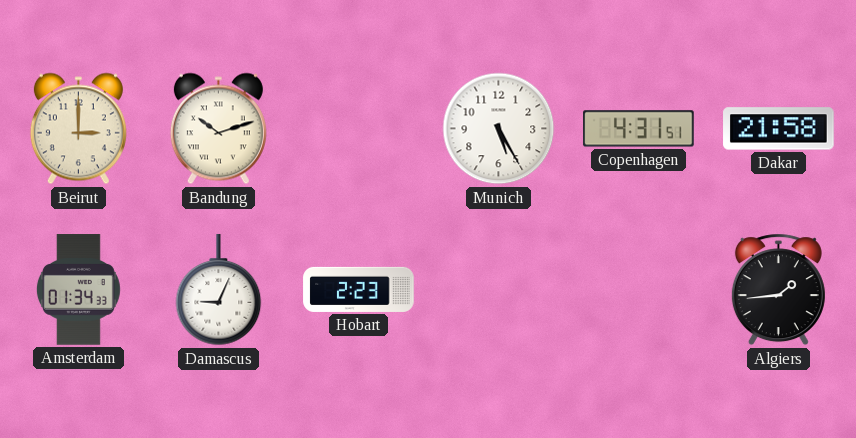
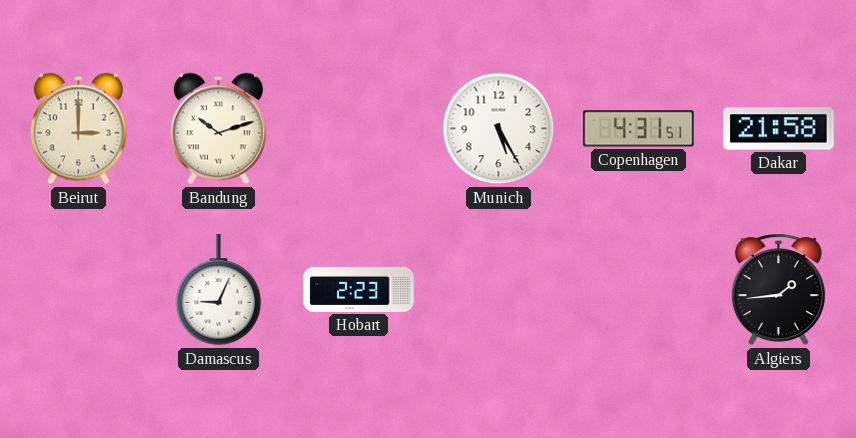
Amsterdam: 01:34 -> none (78, 290)
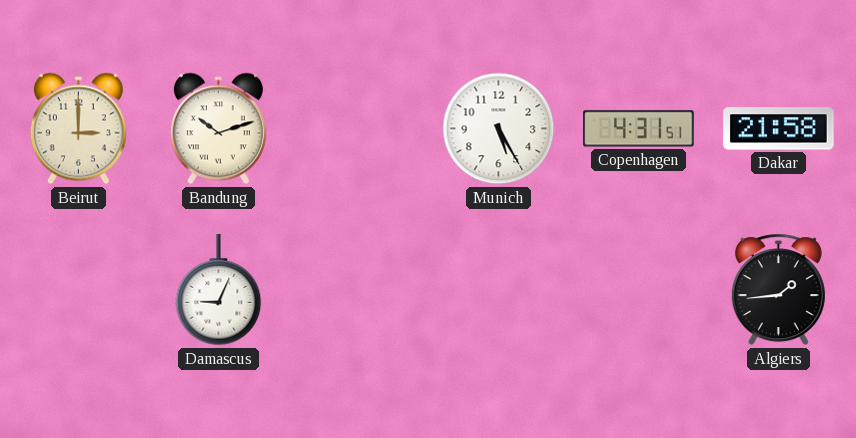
Hobart: 2:23 -> none (359, 289)
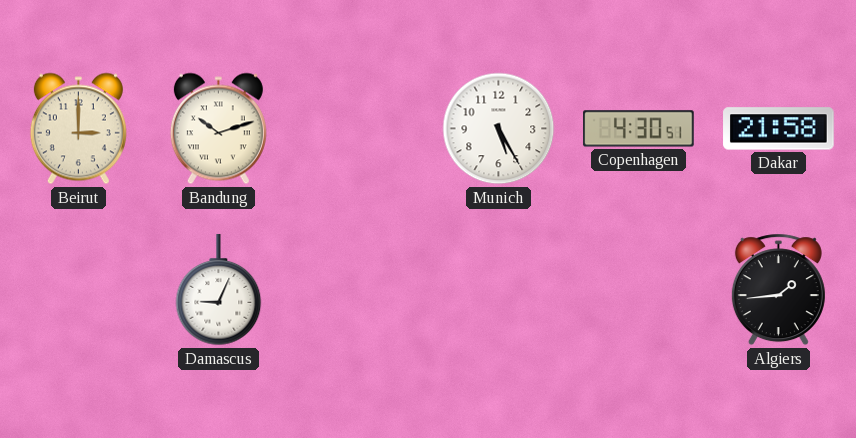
Copenhagen: 4:31 -> 4:30 (639, 129)
